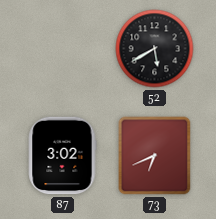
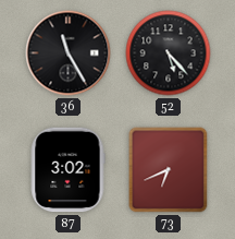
36: none -> 11:25 (69, 53)
52: 5:40 -> 5:23 (169, 53)
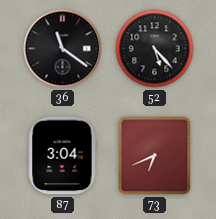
36: 11:25 -> 11:21 (63, 49)
87: 3:02 -> 3:04 (62, 156)
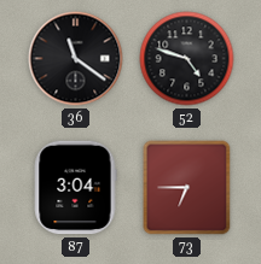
52: 5:23 -> 4:48 (187, 59)
73: 6:41 -> 6:45 (187, 188)
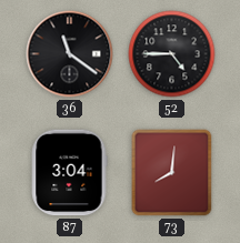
52: 4:48 -> 4:45 (172, 54)
73: 6:45 -> 8:01 (172, 173)
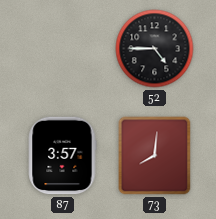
36: 11:21 -> none (70, 54)
87: 3:04 -> 3:57 (62, 156)
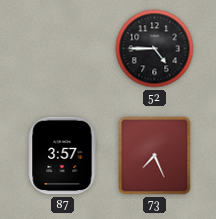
73: 8:01 -> 7:26 (155, 156)
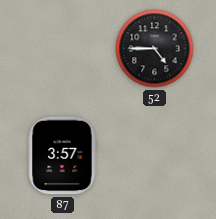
73: 7:26 -> none (155, 156)
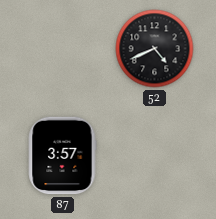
52: 4:45 -> 4:41 (155, 49)
